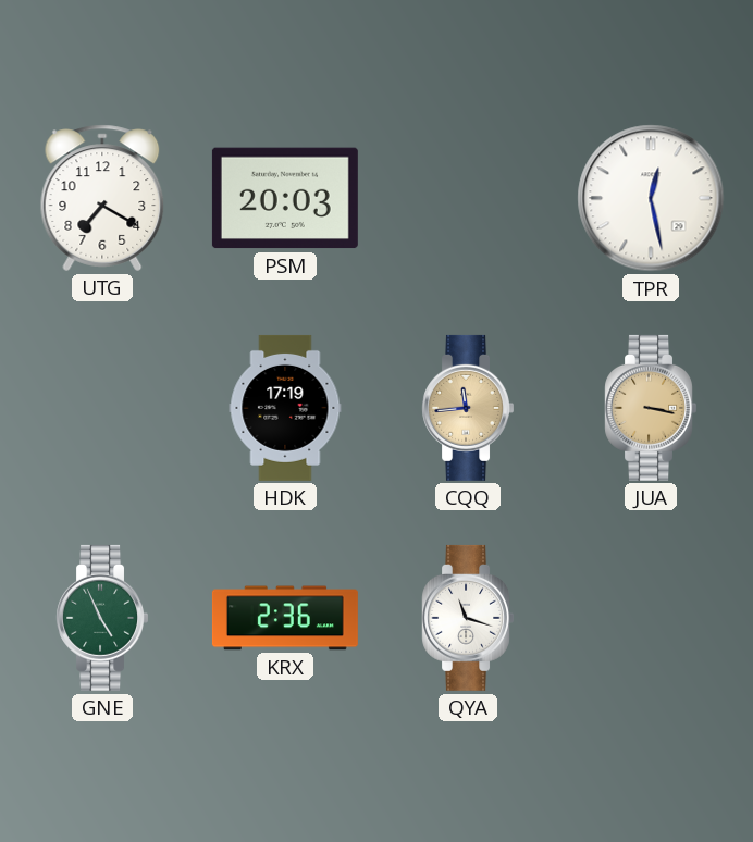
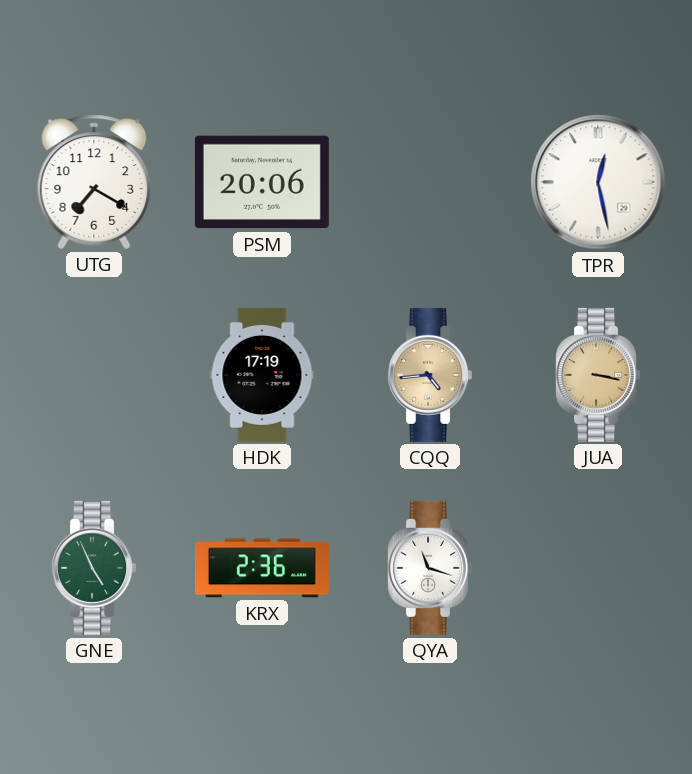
PSM: 20:03 -> 20:06 (262, 182)
CQQ: 11:44 -> 4:44 (429, 375)
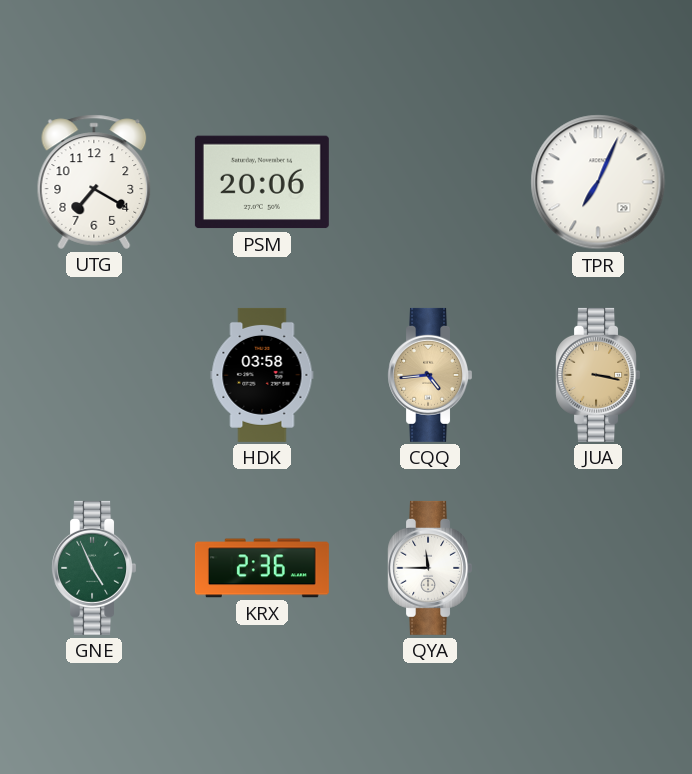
TPR: 12:28 -> 7:04 (598, 182)
HDK: 17:19 -> 03:58 (262, 375)
QYA: 11:18 -> 11:45 (429, 568)
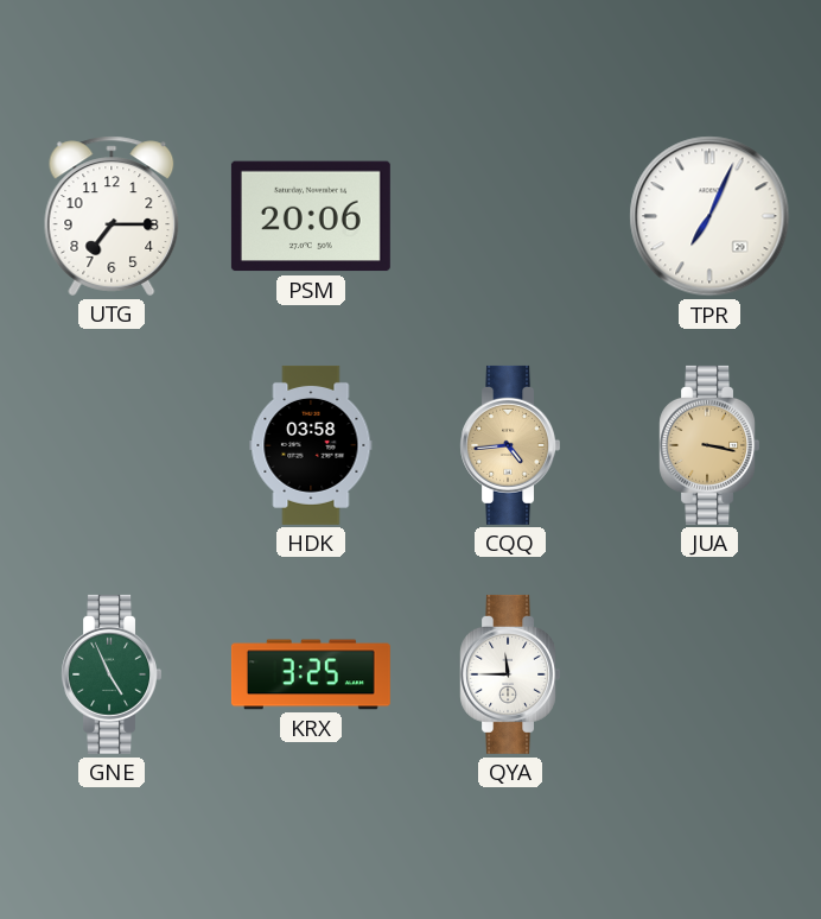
UTG: 7:20 -> 7:15 (112, 216)
KRX: 2:36 -> 3:25 (311, 674)
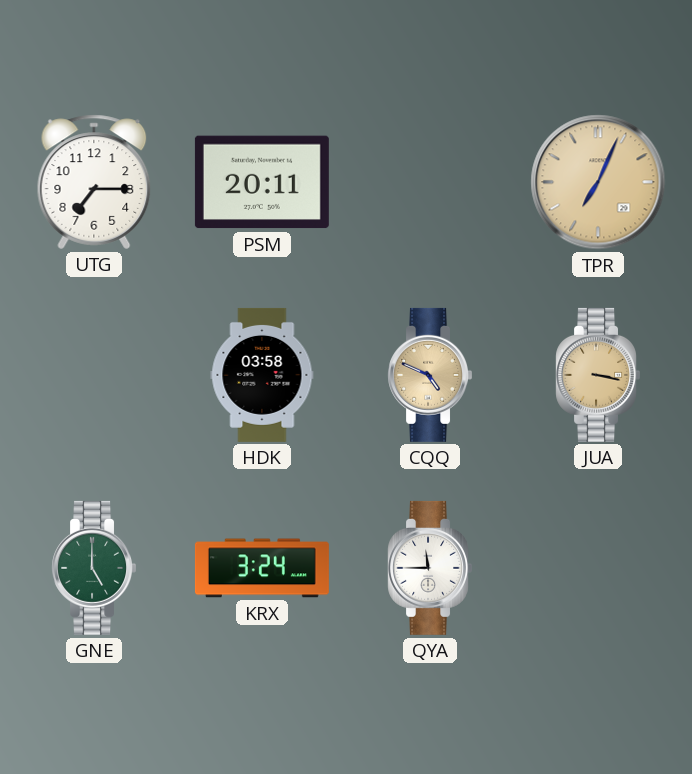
PSM: 20:06 -> 20:11 (262, 182)
TPR dial: white -> champagne (598, 182)
CQQ: 4:44 -> 4:49 (429, 375)
GNE: 4:56 -> 5:00 (93, 568)
KRX: 3:25 -> 3:24 (262, 568)
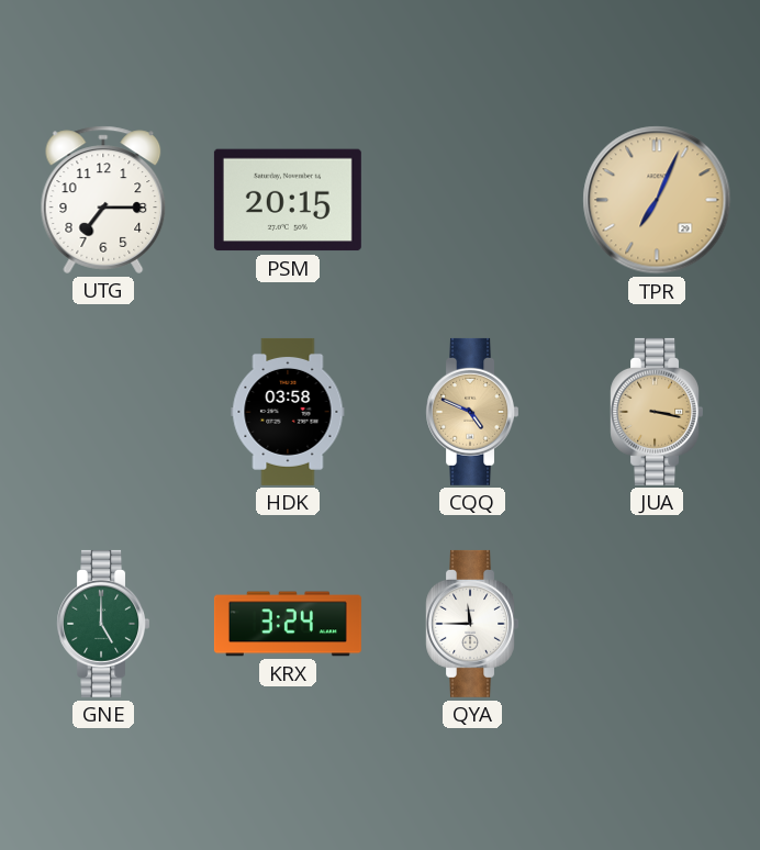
PSM: 20:11 -> 20:15 (288, 200)
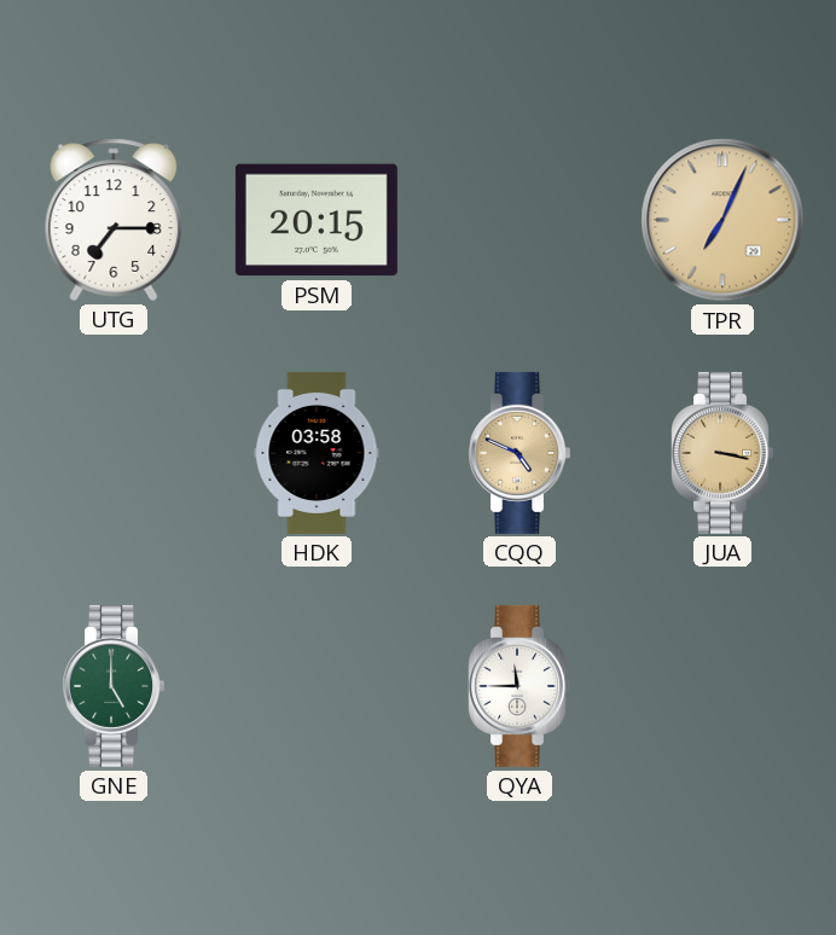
KRX: 3:24 -> none (288, 624)
